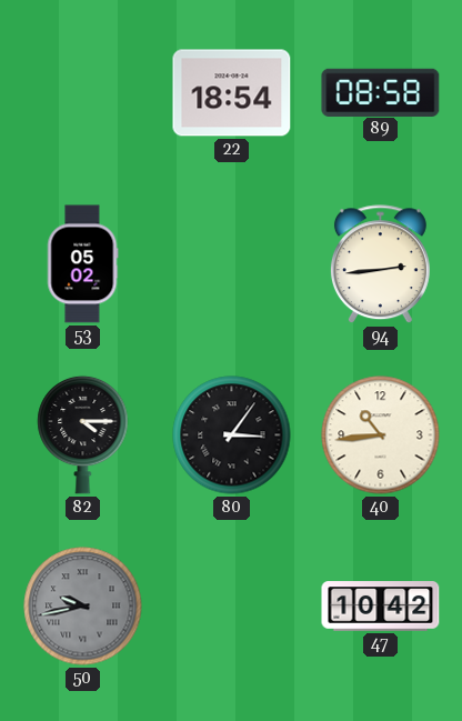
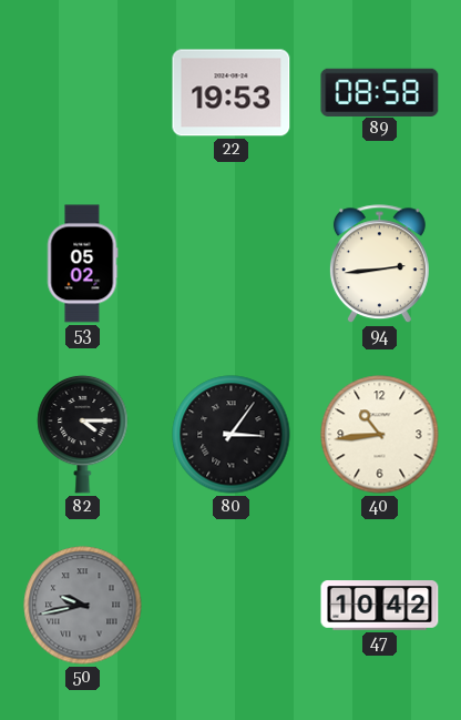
22: 18:54 -> 19:53 (232, 93)
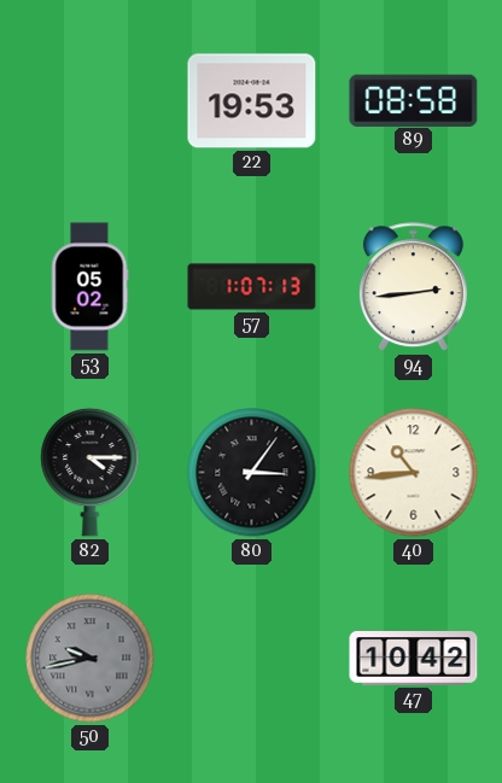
57: none -> 1:07 (252, 287)
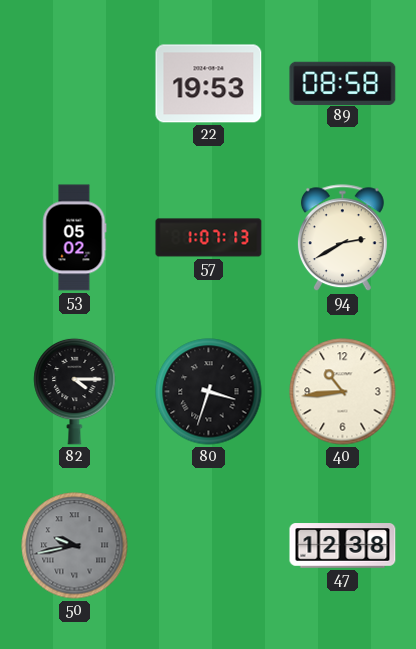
94: 2:44 -> 2:40 (342, 238)
80: 3:06 -> 3:33 (209, 392)
47: 10:42 -> 12:38 (343, 546)
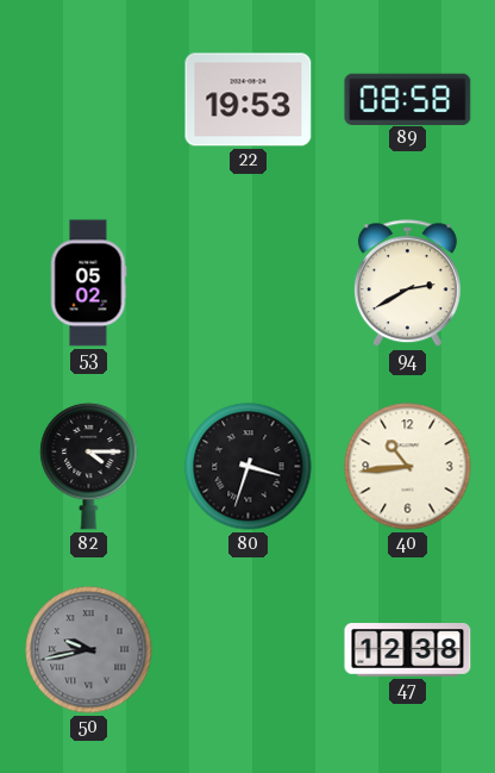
57: 1:07 -> none (209, 238)
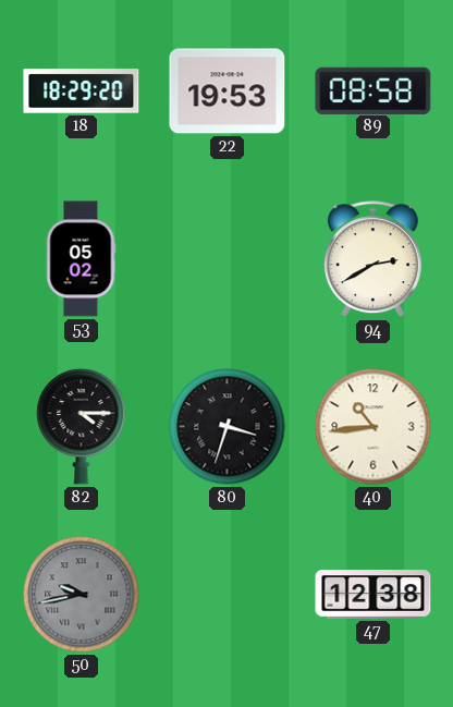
18: none -> 18:29 (82, 92)
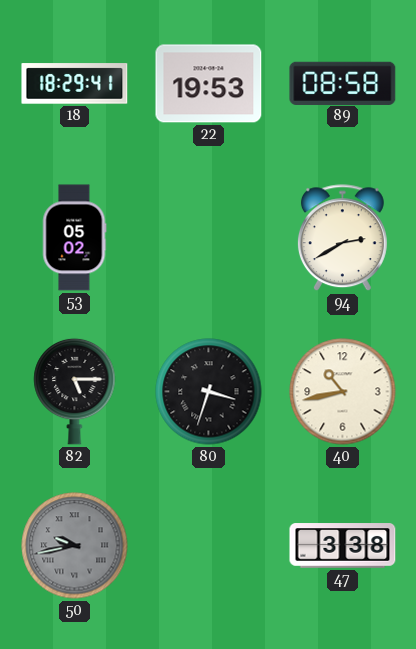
18: 18:29:20 -> 18:29:41 (75, 84)
82: 4:15 -> 5:15 (75, 391)
40: 10:44 -> 10:43 (343, 392)
47: 12:38 -> 3:38 (343, 546)
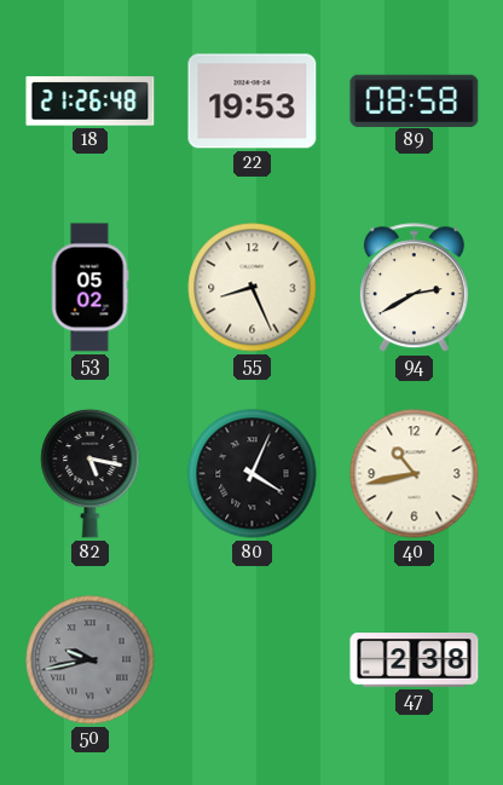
18: 18:29 -> 21:26 (91, 102)
55: none -> 8:26 (253, 288)
82: 5:15 -> 5:17 (91, 473)
80: 3:33 -> 4:04 (253, 474)
47: 3:38 -> 2:38 (415, 660)
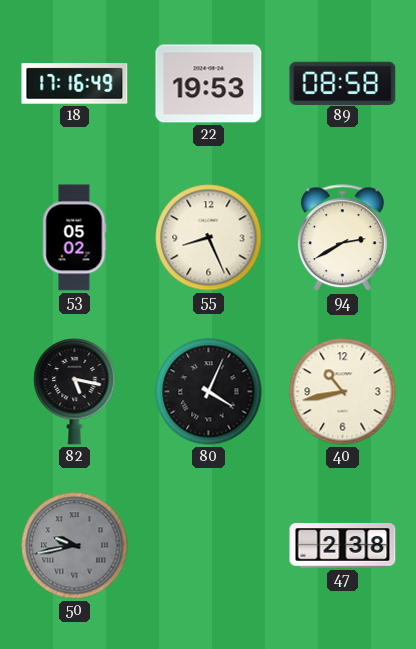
18: 21:26 -> 17:16 (75, 84)
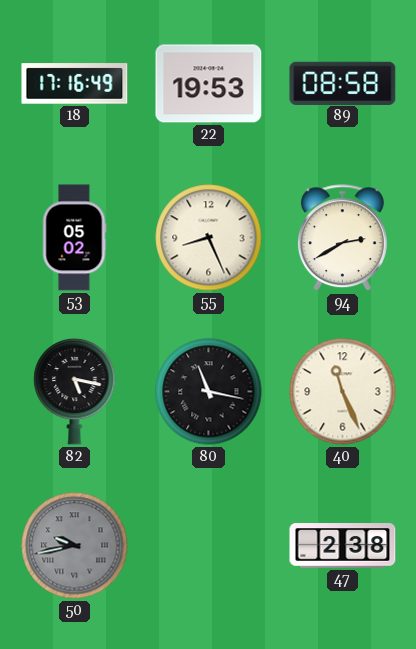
80: 4:04 -> 11:17 (209, 392)
40: 10:43 -> 11:26 (343, 392)
